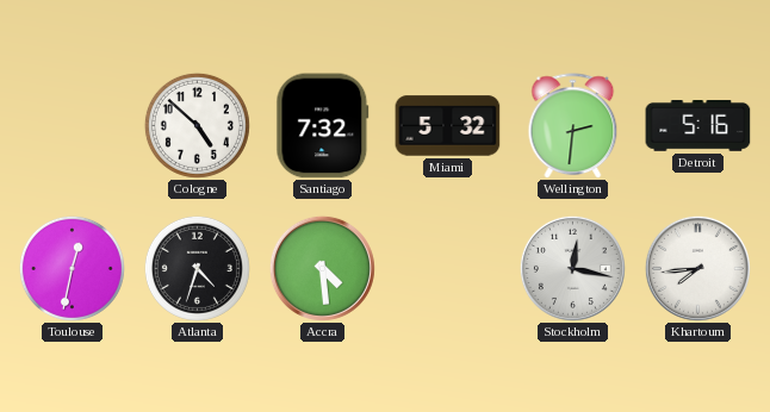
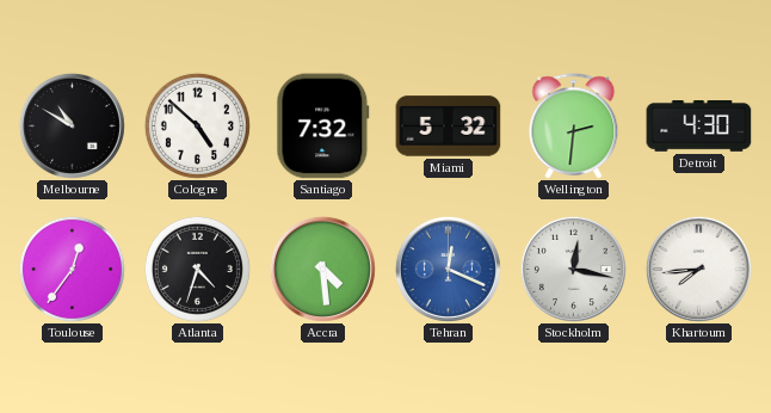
Melbourne: none -> 10:50 (72, 125)
Detroit: 5:16 -> 4:30 (699, 127)
Toulouse: 12:32 -> 12:36 (72, 269)
Tehran: none -> 12:19 (448, 269)
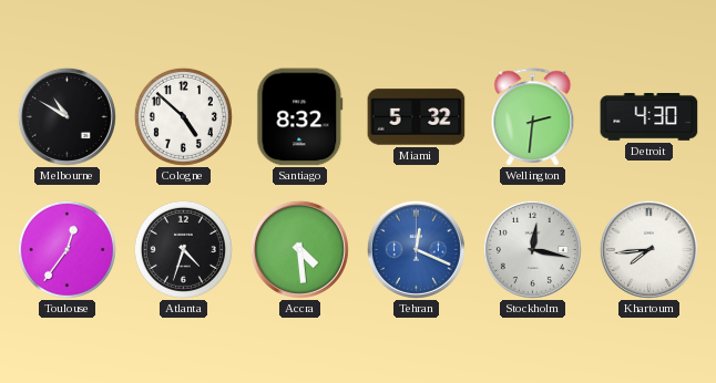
Santiago: 7:32 -> 8:32 (300, 117)
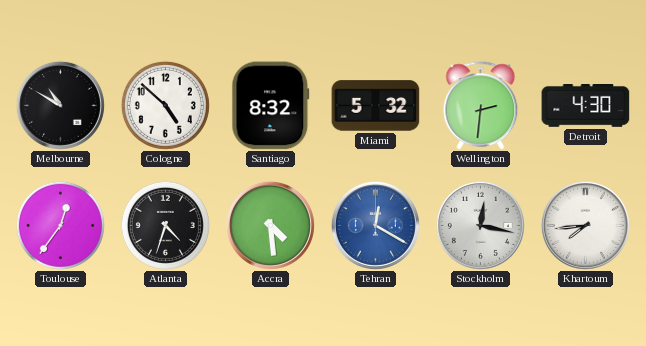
Tehran: 12:19 -> 12:20 (375, 225)
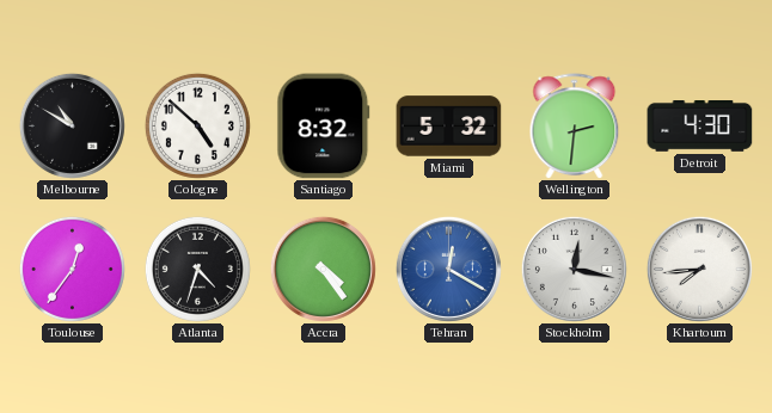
Accra: 4:29 -> 4:24 (323, 269)
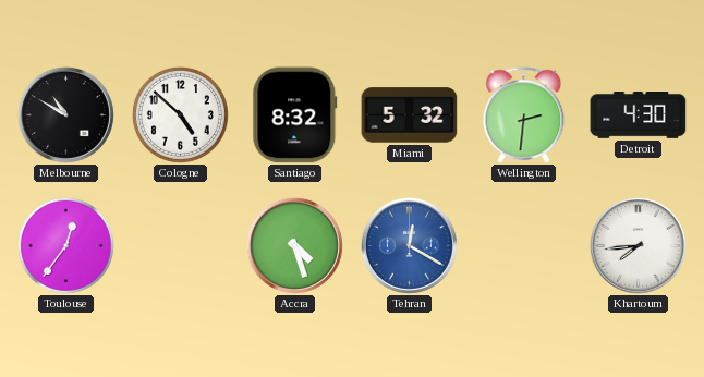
Atlanta: 4:33 -> none (197, 269)
Accra: 4:24 -> 4:27 (294, 245)
Stockholm: 12:17 -> none (574, 269)
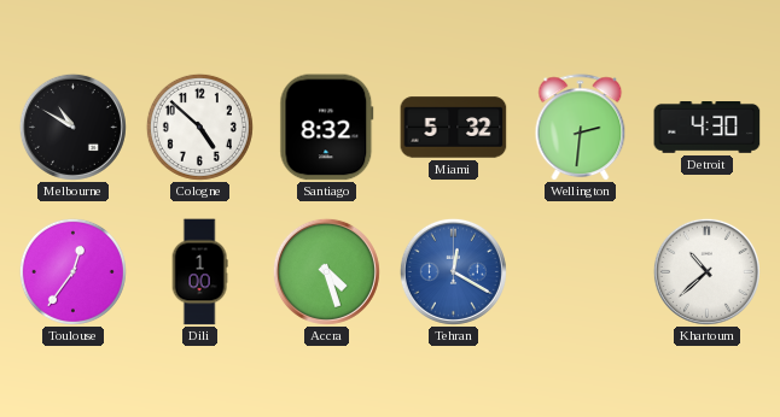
Dili: none -> 1:00 (199, 272)
Khartoum: 7:44 -> 10:38 (706, 271)
